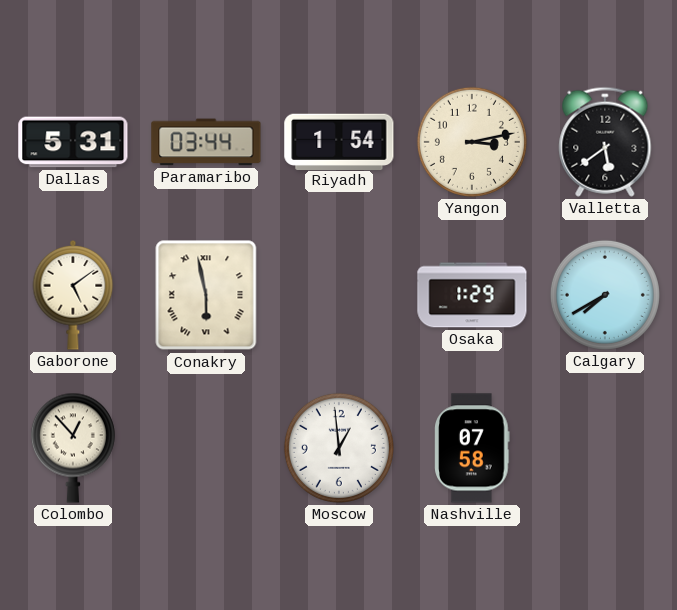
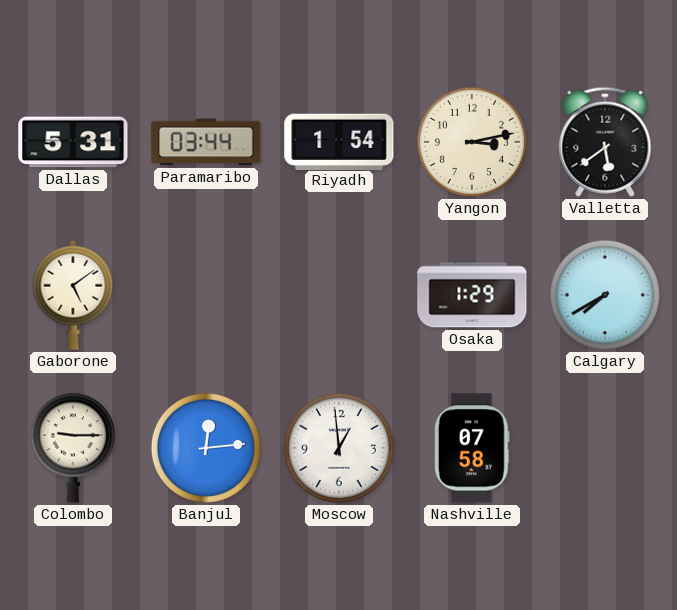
Conakry: 5:58 -> none (206, 295)
Colombo: 12:53 -> 9:15 (73, 448)
Banjul: none -> 12:14 (206, 448)
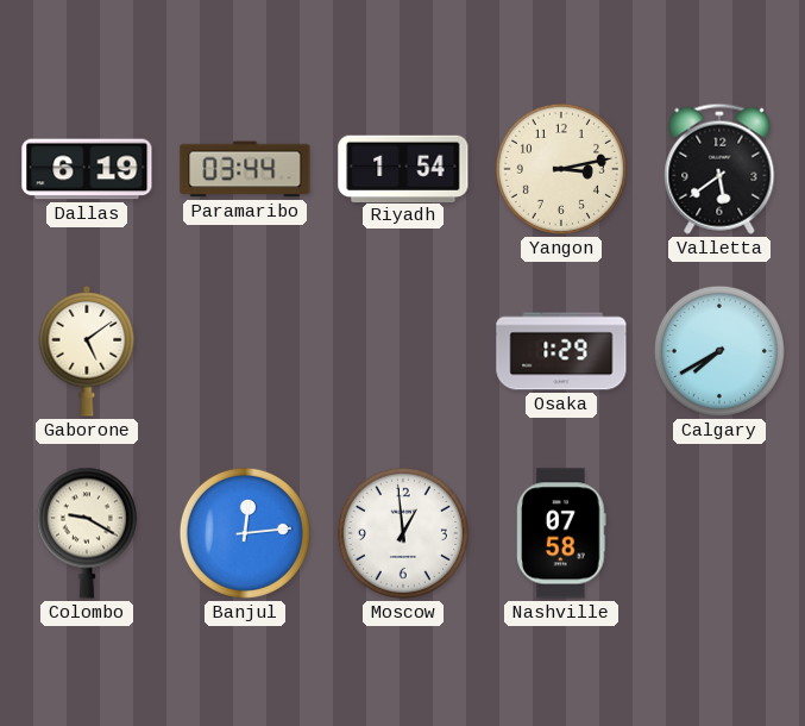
Dallas: 5:31 -> 6:19 (87, 169)
Colombo: 9:15 -> 9:20 (87, 533)
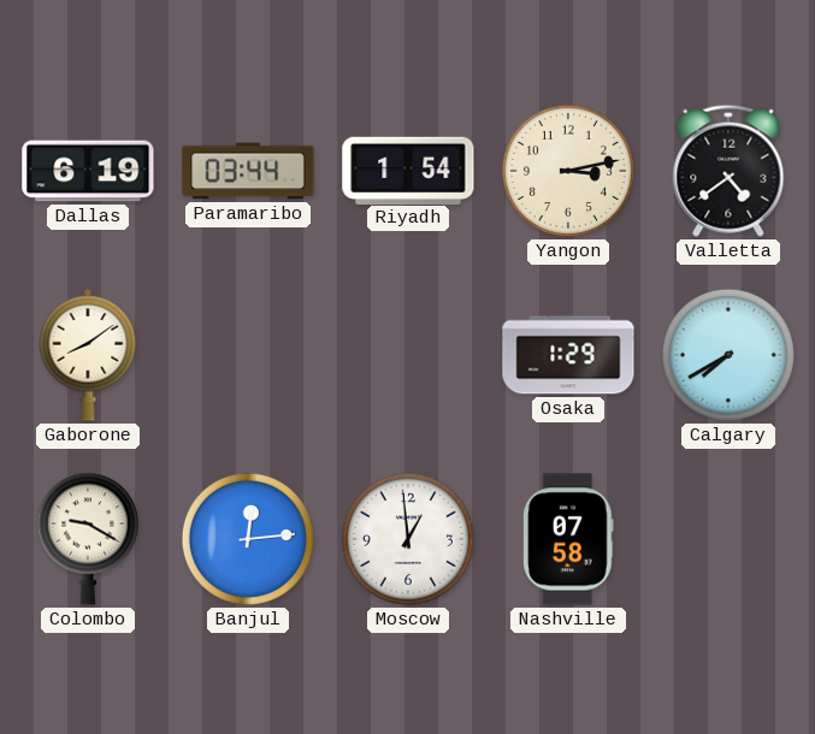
Valletta: 5:39 -> 4:39 (728, 171)
Gaborone: 5:09 -> 8:09 (88, 355)
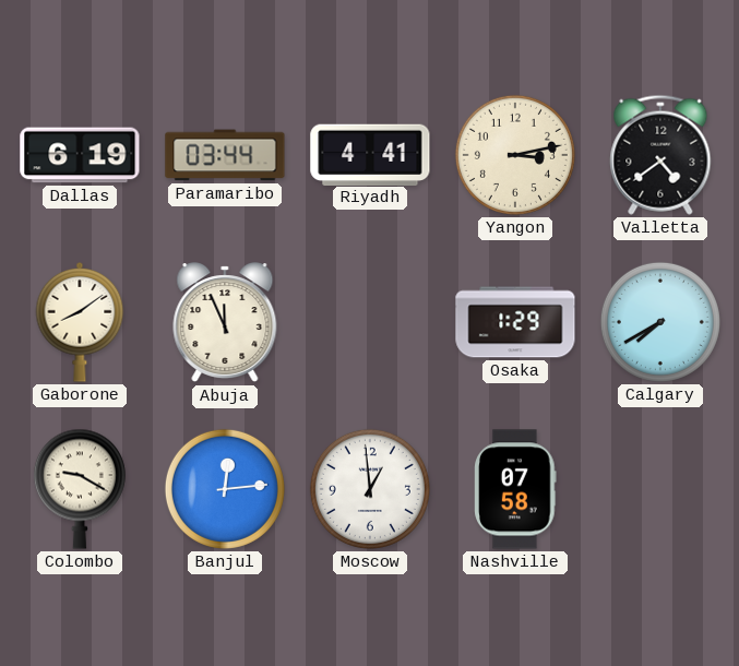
Riyadh: 1:54 -> 4:41 (370, 154)
Abuja: none -> 11:56 (225, 323)
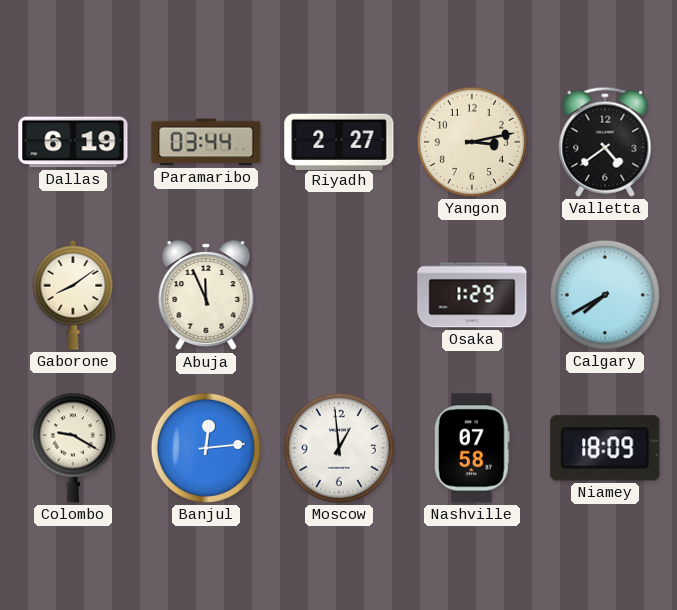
Riyadh: 4:41 -> 2:27 (339, 141)
Niamey: none -> 18:09 (605, 448)
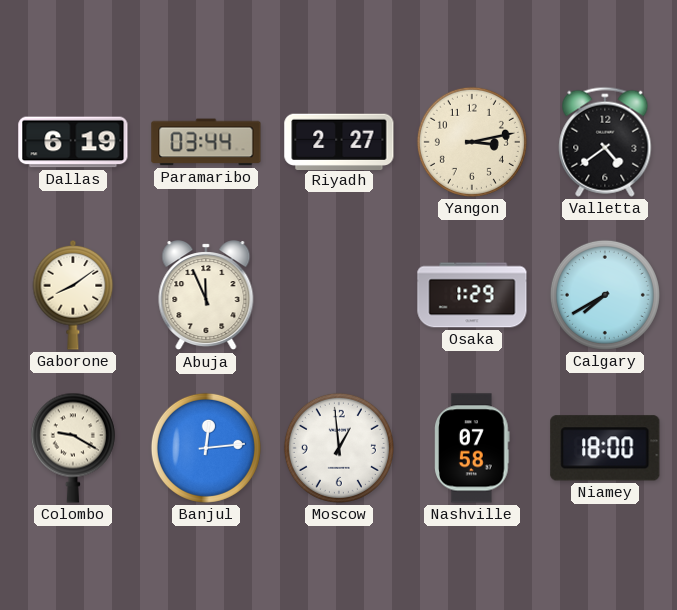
Niamey: 18:09 -> 18:00 (605, 448)
